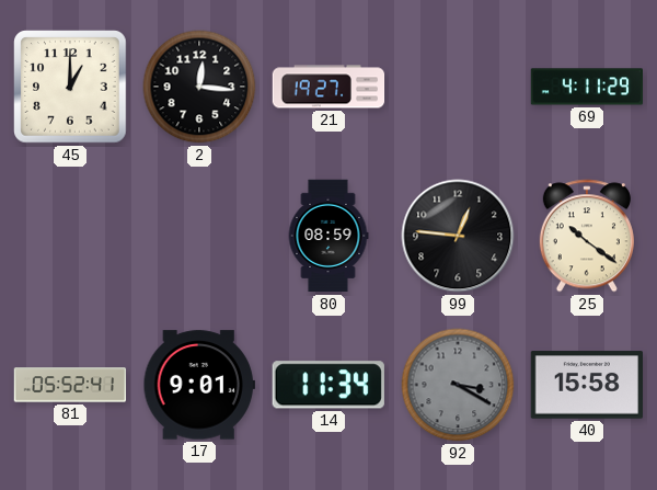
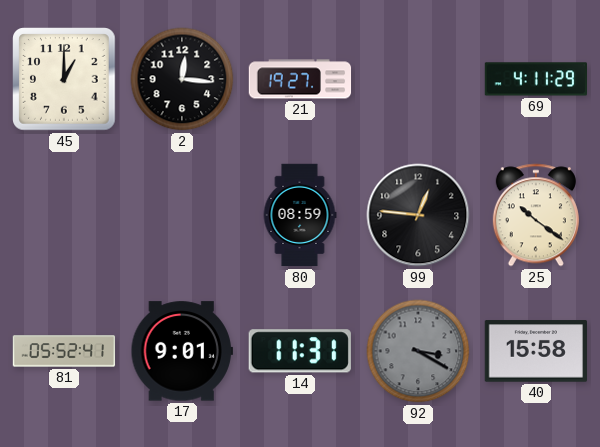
14: 11:34 -> 11:31 (300, 351)
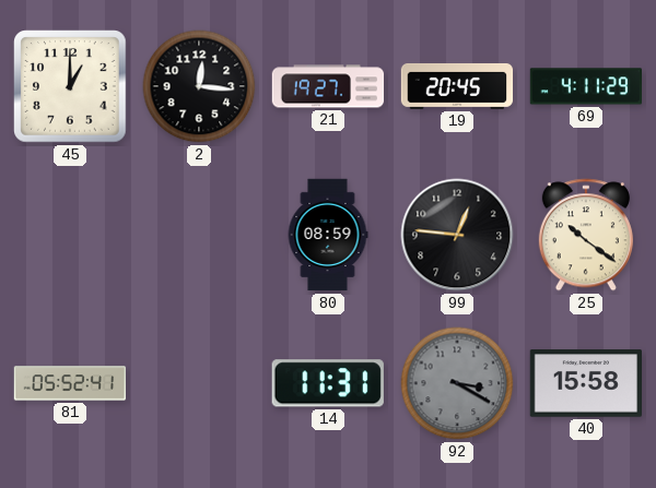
19: none -> 20:45 (457, 86)
17: 9:01 -> none (181, 351)
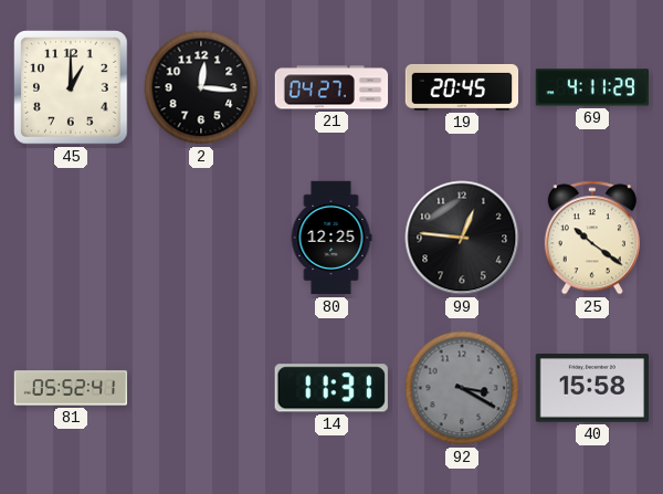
21: 19:27 -> 04:27 (331, 87)
80: 08:59 -> 12:25 (331, 238)
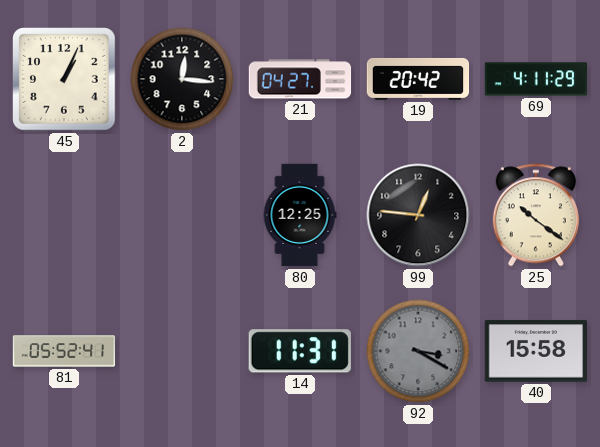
45: 1:00 -> 1:04 (64, 79)
19: 20:45 -> 20:42 (418, 79)
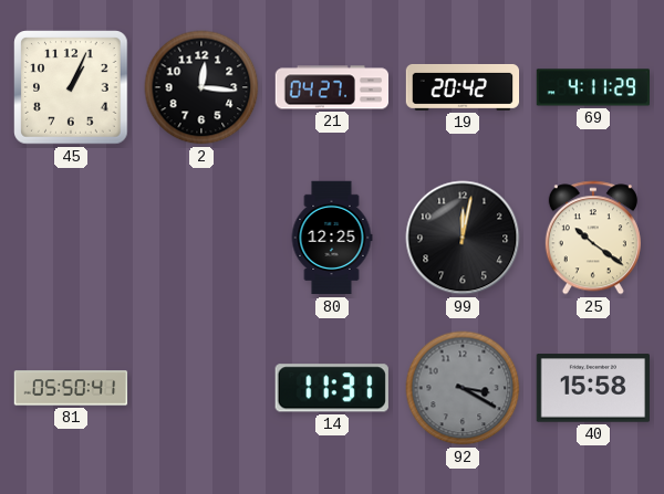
99: 12:46 -> 12:02 (463, 238)
81: 05:52 -> 05:50 (71, 388)
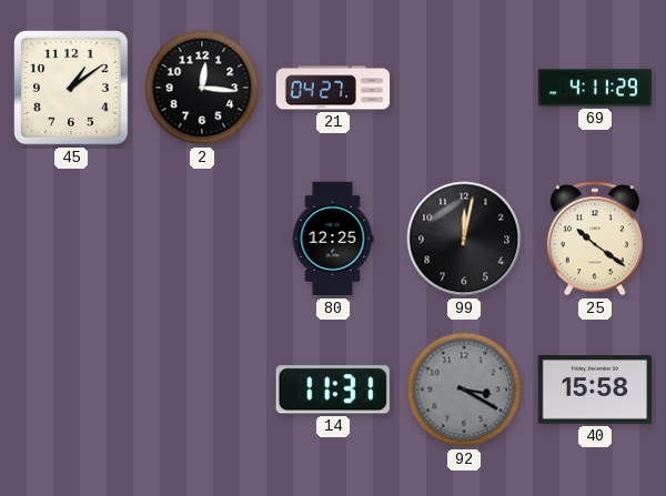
45: 1:04 -> 1:09 (71, 88)
19: 20:42 -> none (463, 87)
81: 05:50 -> none (71, 388)
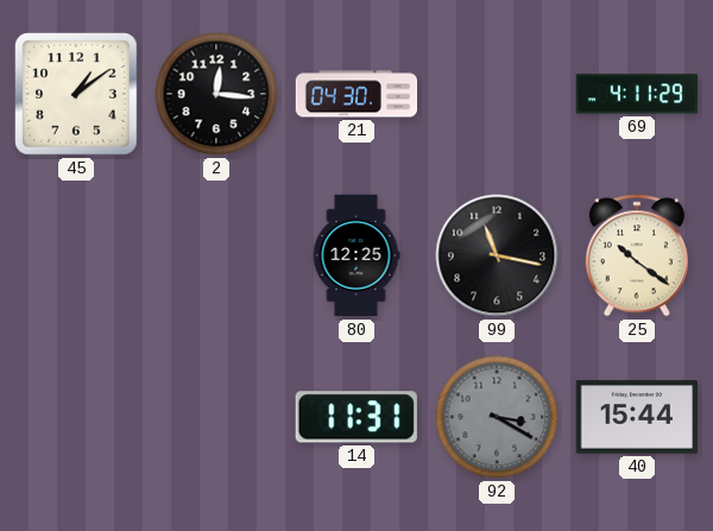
21: 04:27 -> 04:30 (356, 94)
99: 12:02 -> 11:17 (497, 255)
40: 15:58 -> 15:44 (636, 417)
